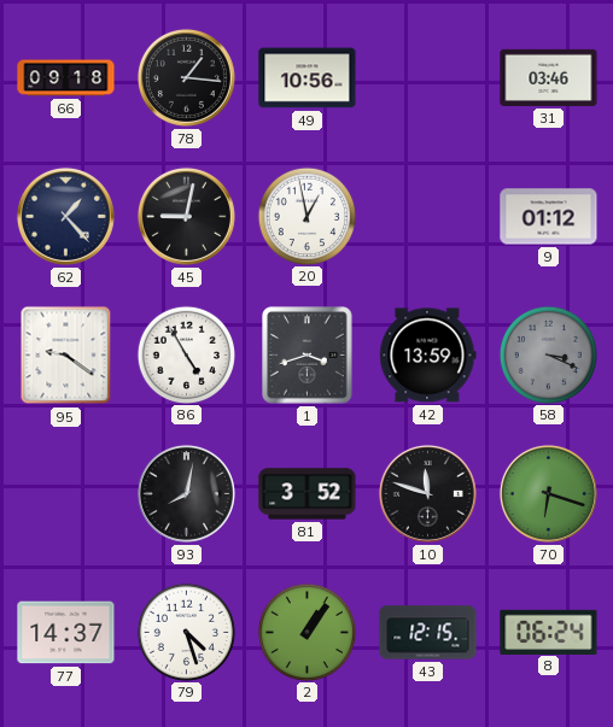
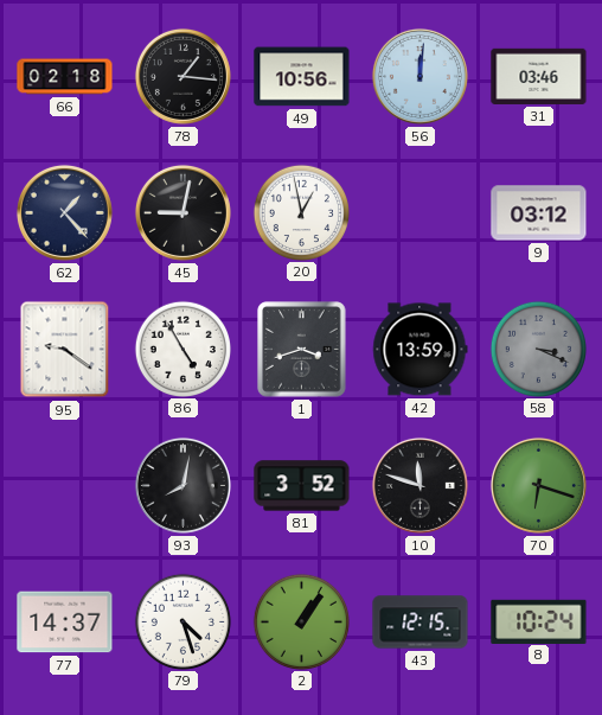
66: 09:18 -> 02:18 (65, 77)
56: none -> 12:01 (420, 76)
9: 01:12 -> 03:12 (539, 213)
8: 06:24 -> 10:24 (539, 621)
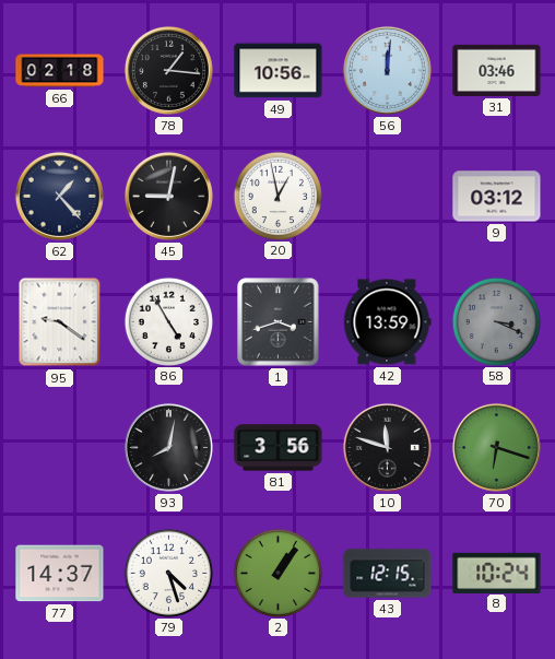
81: 3:52 -> 3:56 (279, 448)
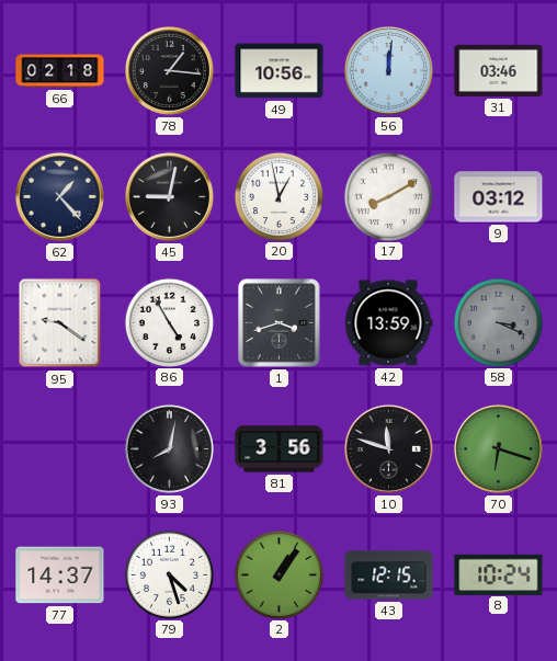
17: none -> 8:10 (388, 196)
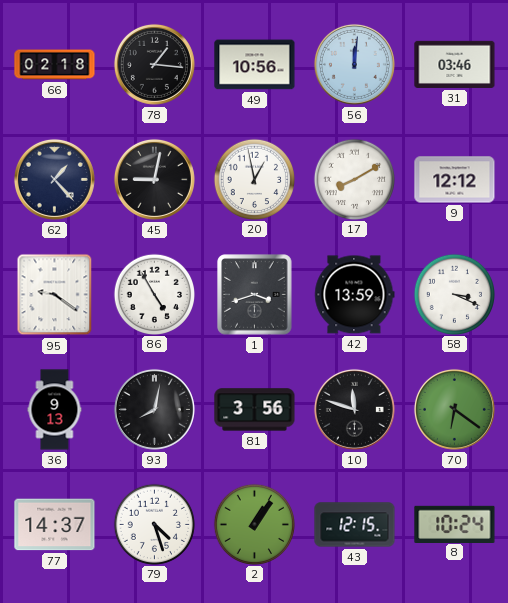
9: 03:12 -> 12:12 (455, 180)
58 dial: grey -> white (454, 294)
36: none -> 9:13 (55, 410)
70: 6:18 -> 6:21 (454, 409)
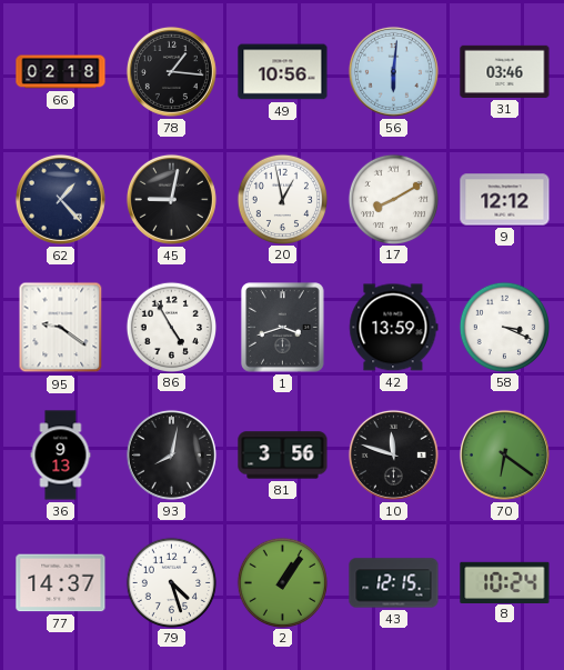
56: 12:01 -> 6:01 (393, 71)
